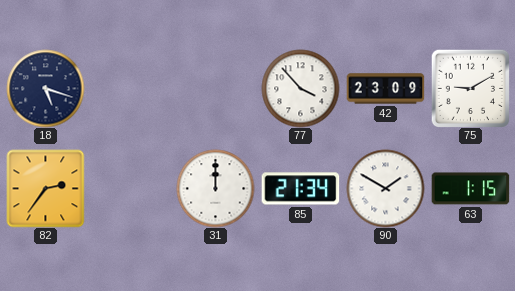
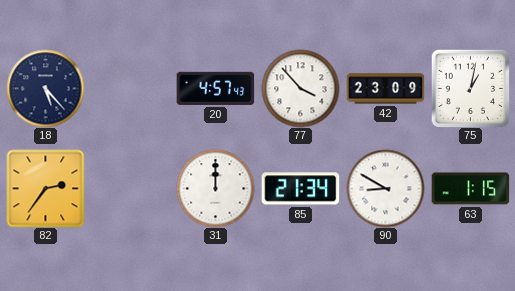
18: 5:18 -> 5:23 (45, 88)
20: none -> 4:57 (215, 88)
75: 9:10 -> 1:02 (470, 88)
90: 1:50 -> 8:50 (385, 188)
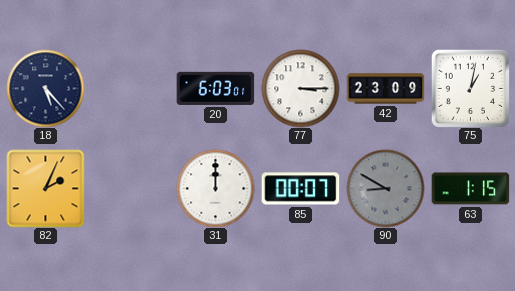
20: 4:57 -> 6:03 (215, 88)
77: 3:53 -> 3:15 (300, 88)
82: 2:36 -> 2:04 (45, 188)
85: 21:34 -> 00:07 (300, 189)
90 dial: white -> grey (385, 188)
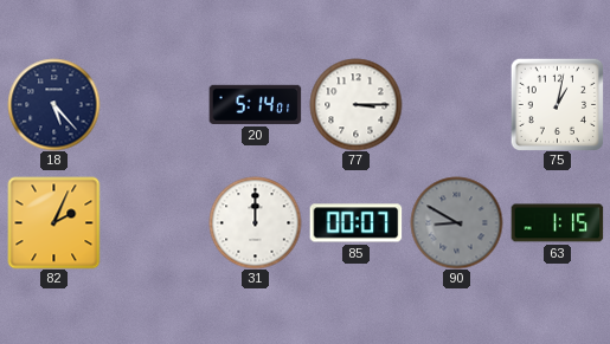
20: 6:03 -> 5:14 (255, 104)
42: 23:09 -> none (385, 89)
